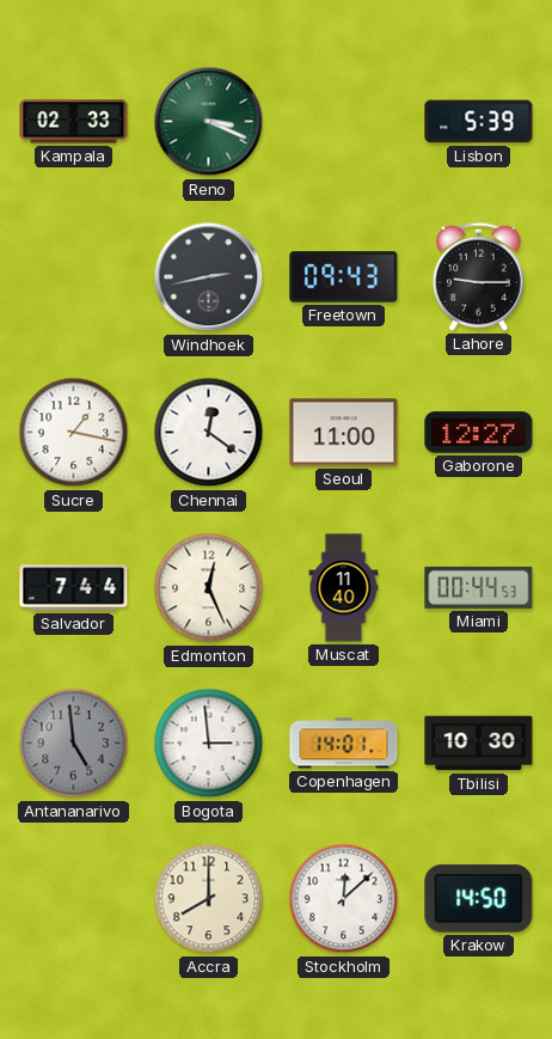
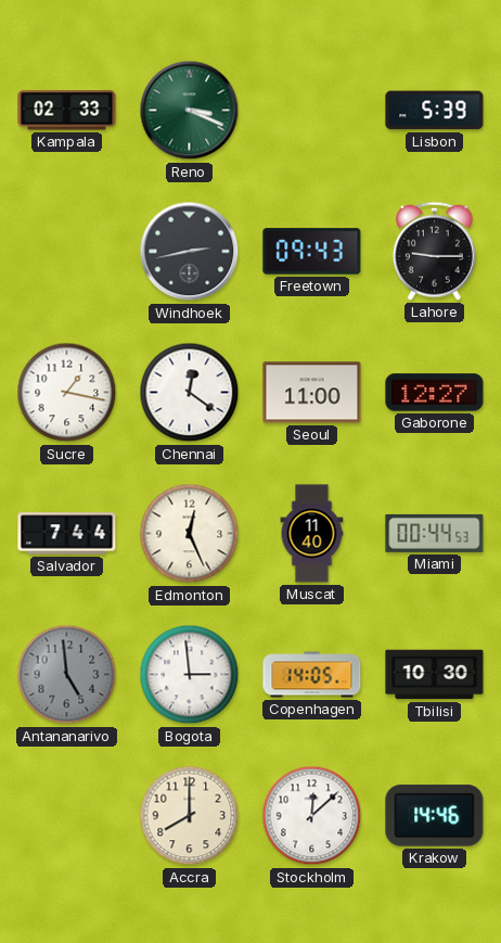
Copenhagen: 14:01 -> 14:05 (312, 675)
Krakow: 14:50 -> 14:46 (435, 816)
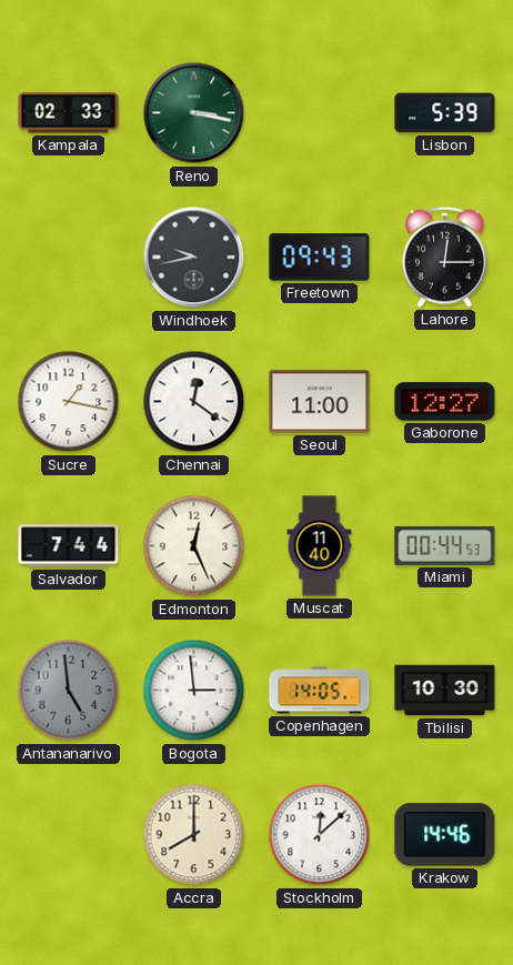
Reno: 3:19 -> 3:17 (194, 113)
Windhoek: 2:43 -> 9:43 (194, 258)
Lahore: 9:15 -> 12:15 (445, 257)
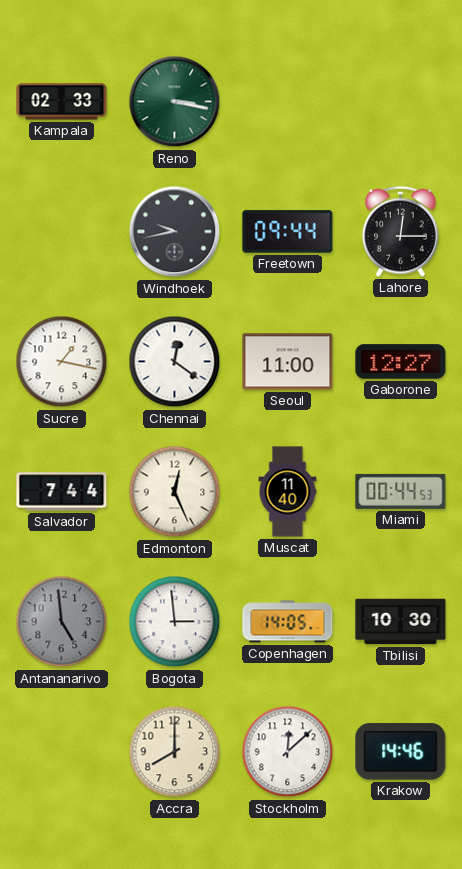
Lisbon: 5:39 -> none (445, 113)
Freetown: 09:43 -> 09:44 (288, 232)
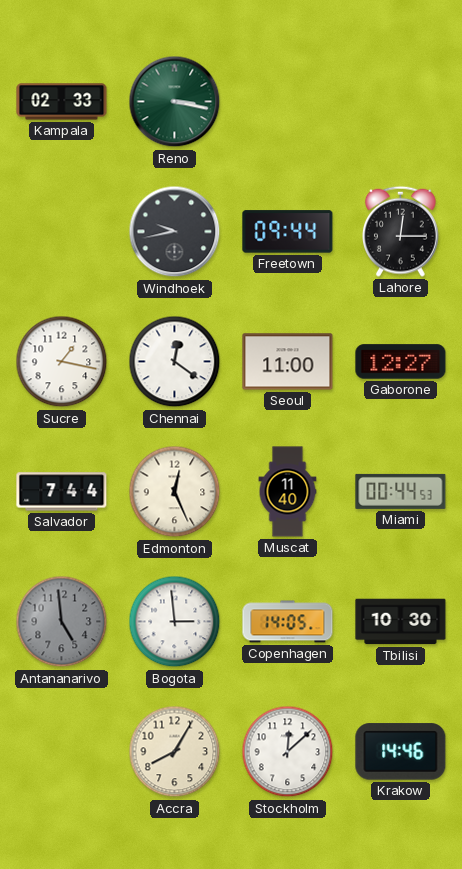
Accra: 8:00 -> 8:05 (175, 752)
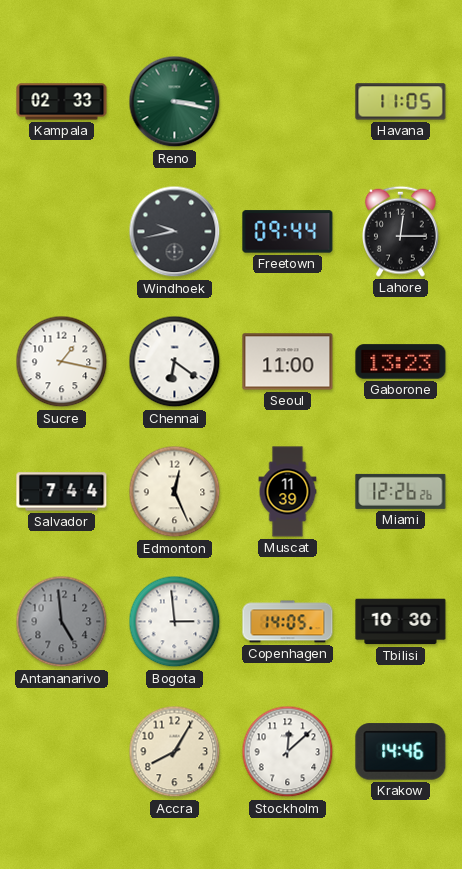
Havana: none -> 11:05 (401, 102)
Chennai: 12:21 -> 6:21 (175, 362)
Gaborone: 12:27 -> 13:23 (401, 362)
Muscat: 11:40 -> 11:39 (288, 492)
Miami: 00:44 -> 12:26 (401, 491)
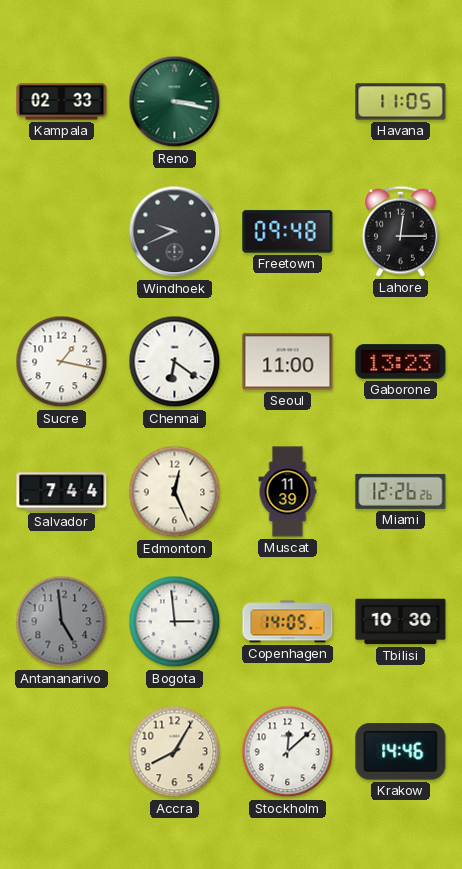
Windhoek: 9:43 -> 9:41 (175, 232)
Freetown: 09:44 -> 09:48 (288, 232)
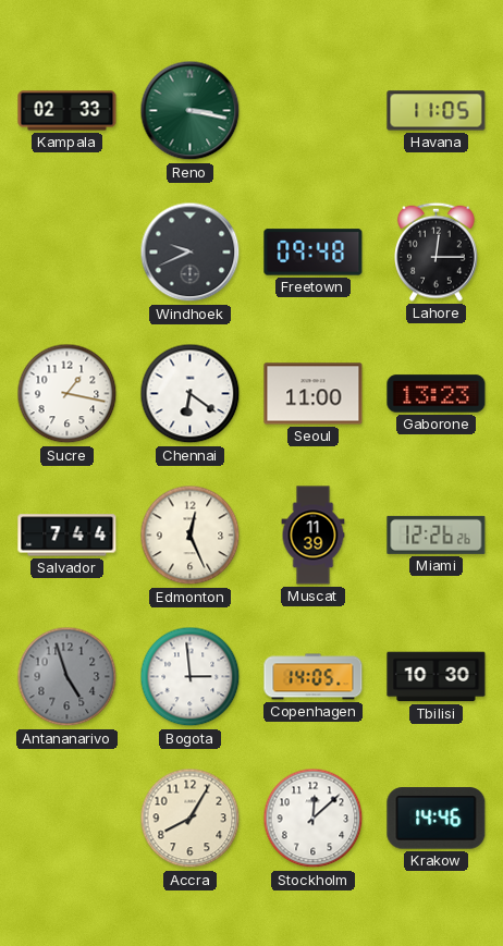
Antananarivo: 4:59 -> 4:57 (68, 677)
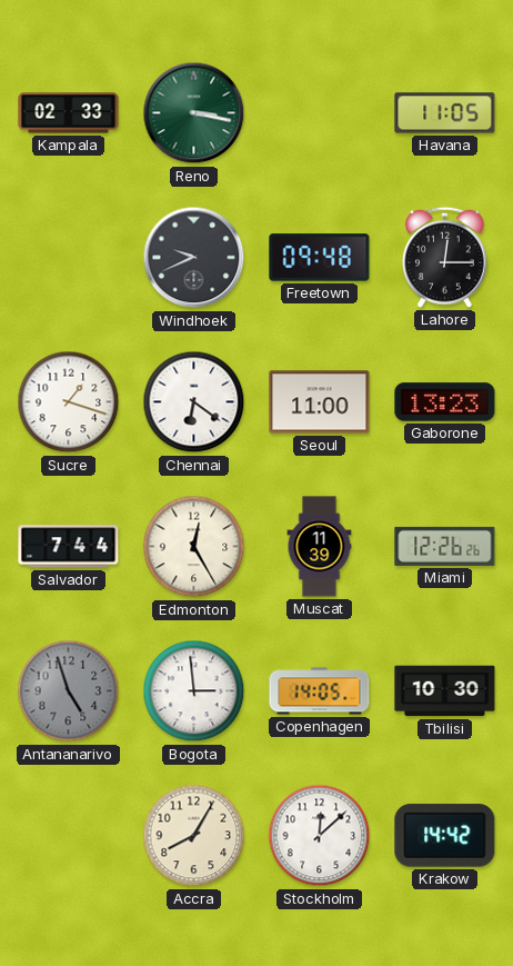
Sucre: 1:17 -> 1:18 (69, 402)
Edmonton: 12:26 -> 12:25 (194, 547)
Krakow: 14:46 -> 14:42 (445, 836)
